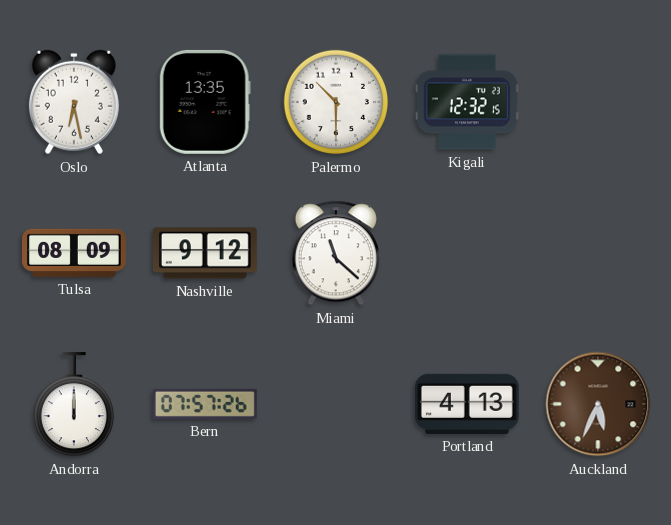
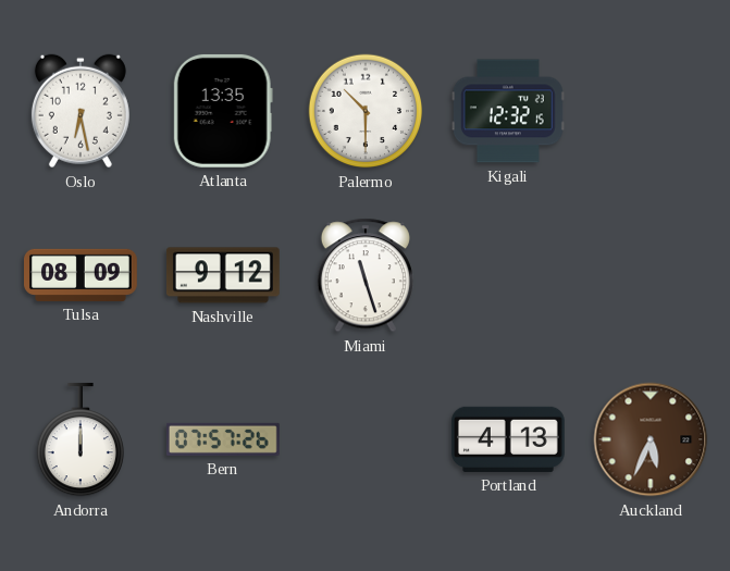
Miami: 11:22 -> 11:27 (366, 275)
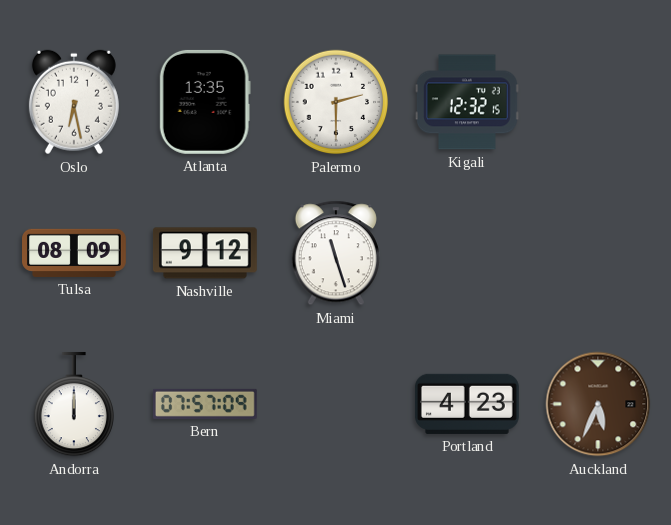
Palermo: 10:30 -> 2:30 (336, 102)
Bern: 07:57:26 -> 07:57:09 (205, 404)
Portland: 4:13 -> 4:23 (467, 404)
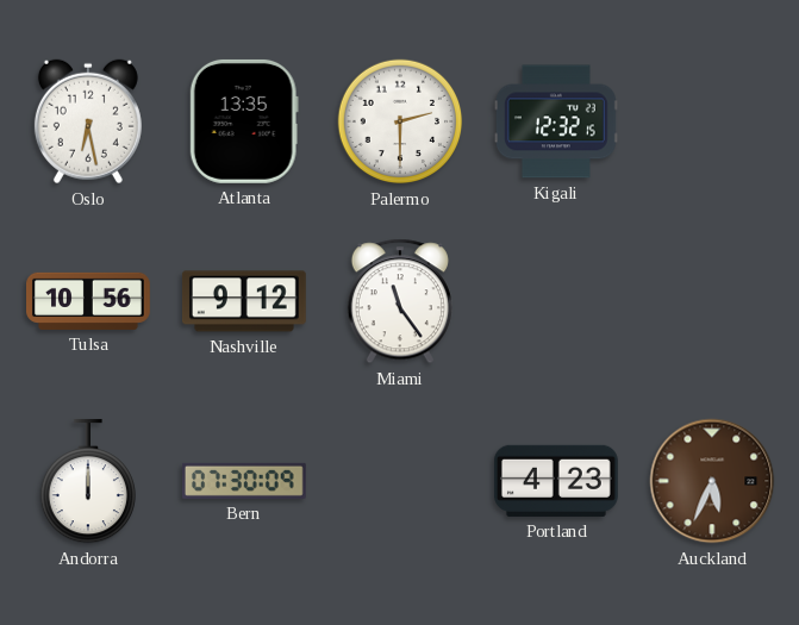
Tulsa: 08:09 -> 10:56 (89, 301)
Miami: 11:27 -> 11:24 (400, 301)
Bern: 07:57 -> 07:30 (244, 481)
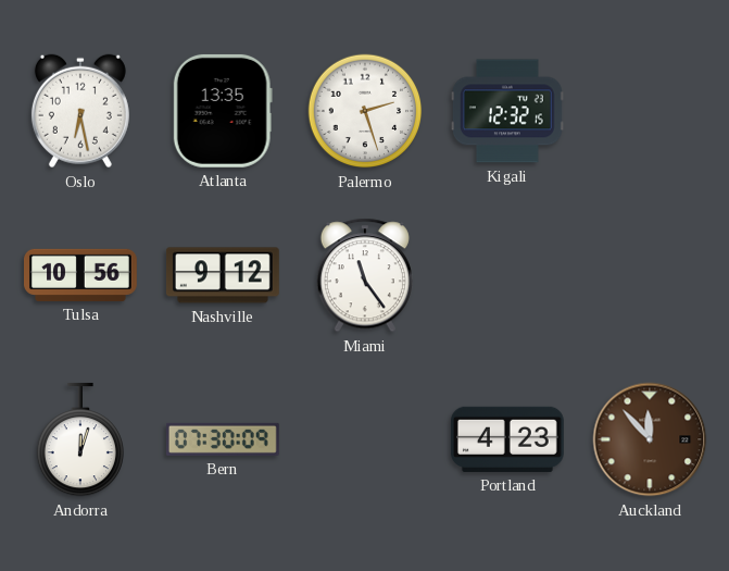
Palermo: 2:30 -> 2:27 (365, 111)
Andorra: 12:00 -> 12:03 (79, 439)
Auckland: 5:34 -> 11:53 (650, 439)
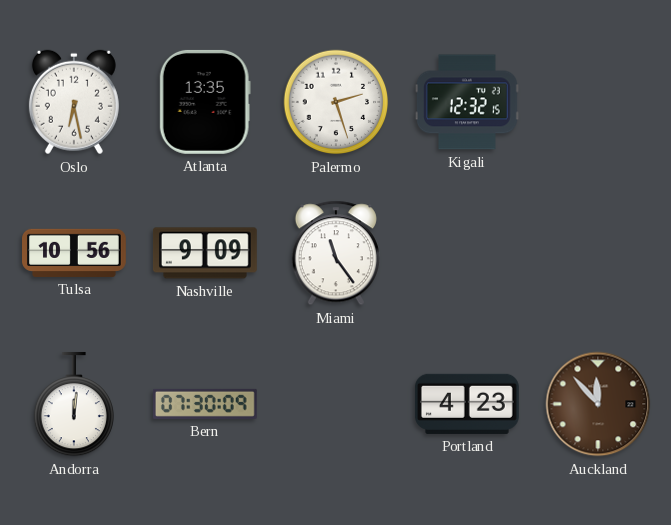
Nashville: 9:12 -> 9:09 (205, 253)
Andorra: 12:03 -> 12:01 (73, 404)
